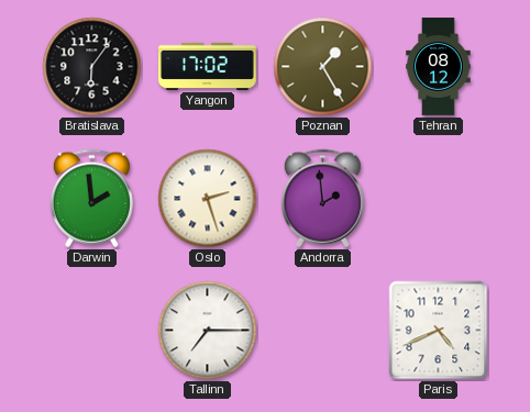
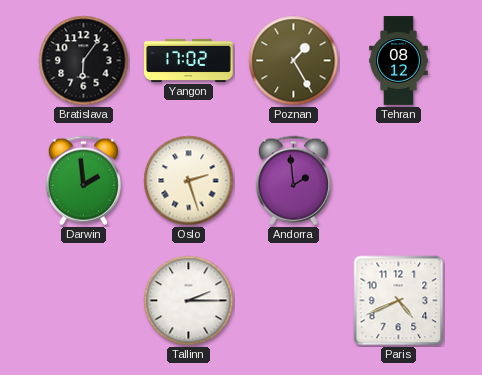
Tallinn: 7:15 -> 2:15 (189, 301)
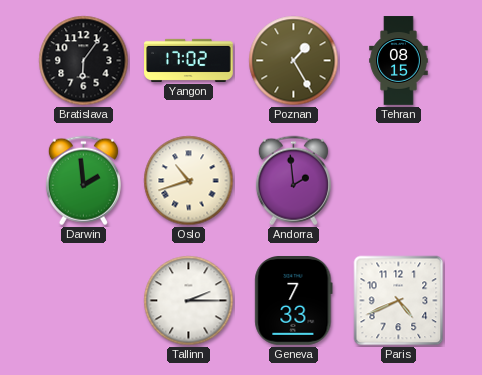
Tehran: 08:12 -> 08:15 (399, 61)
Oslo: 2:27 -> 10:42 (189, 181)
Geneva: none -> 7:33 (294, 301)
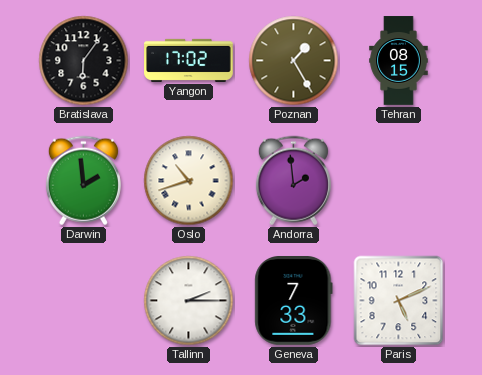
Paris: 4:41 -> 5:11 (399, 301)
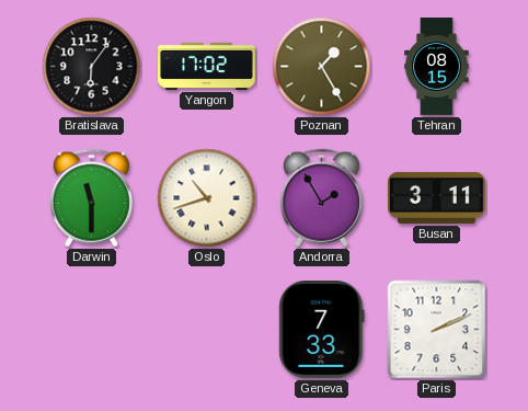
Darwin: 1:59 -> 11:30 (91, 198)
Andorra: 1:59 -> 1:55 (321, 198)
Busan: none -> 3:11 (437, 197)
Tallinn: 2:15 -> none (189, 301)
Paris: 5:11 -> 2:11 (437, 330)
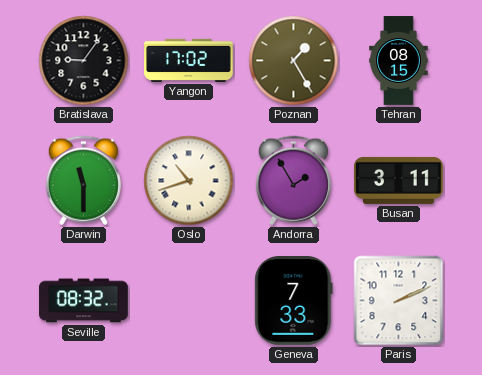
Bratislava: 6:06 -> 9:06 (84, 61)
Seville: none -> 08:32 (84, 301)
